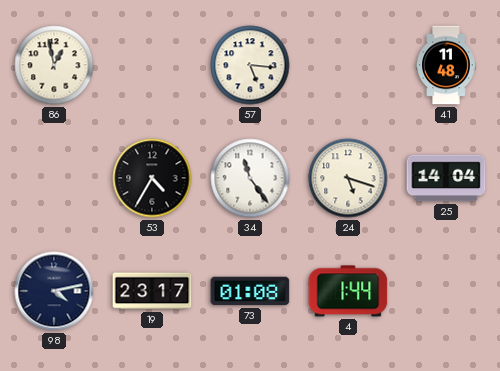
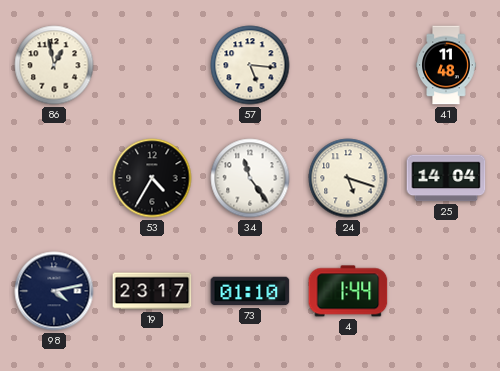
73: 01:08 -> 01:10 (250, 291)
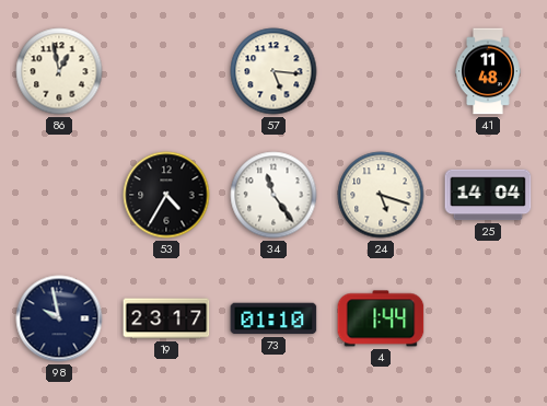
98: 4:13 -> 9:58 (59, 318)
